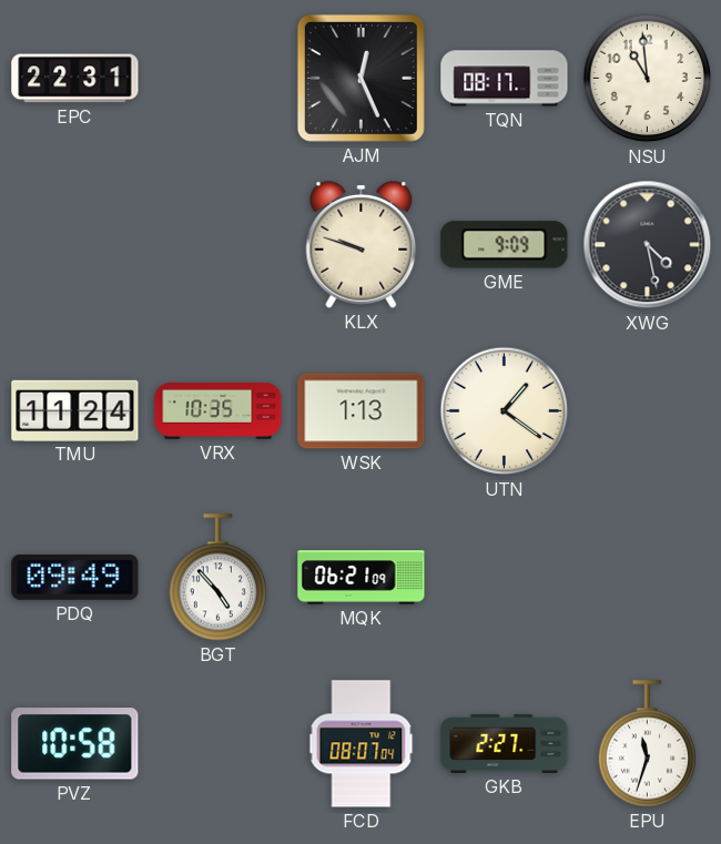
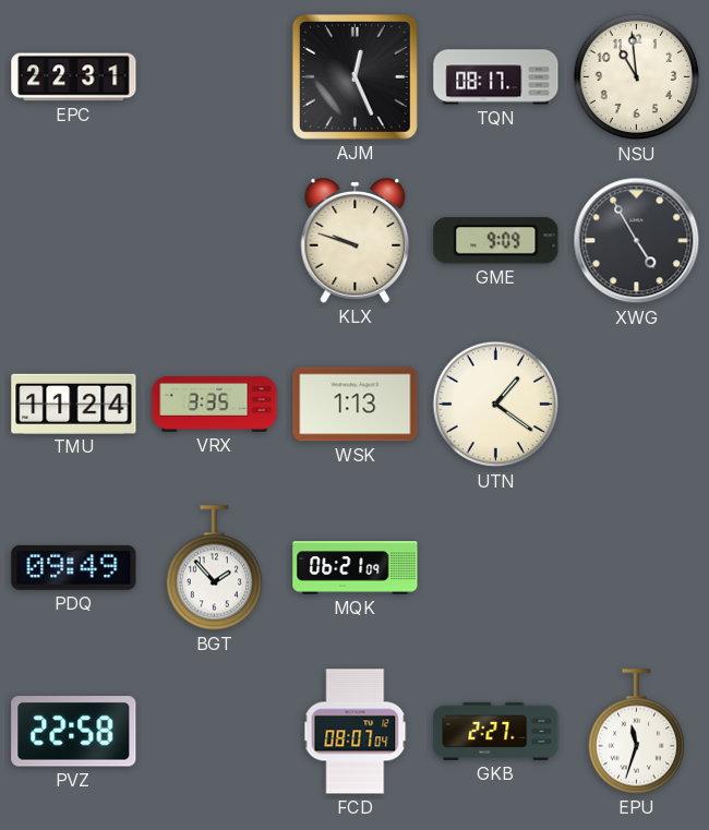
XWG: 4:28 -> 4:55 (637, 241)
VRX: 10:35 -> 3:35 (215, 405)
BGT: 4:53 -> 1:53 (215, 568)
PVZ: 10:58 -> 22:58 (74, 732)
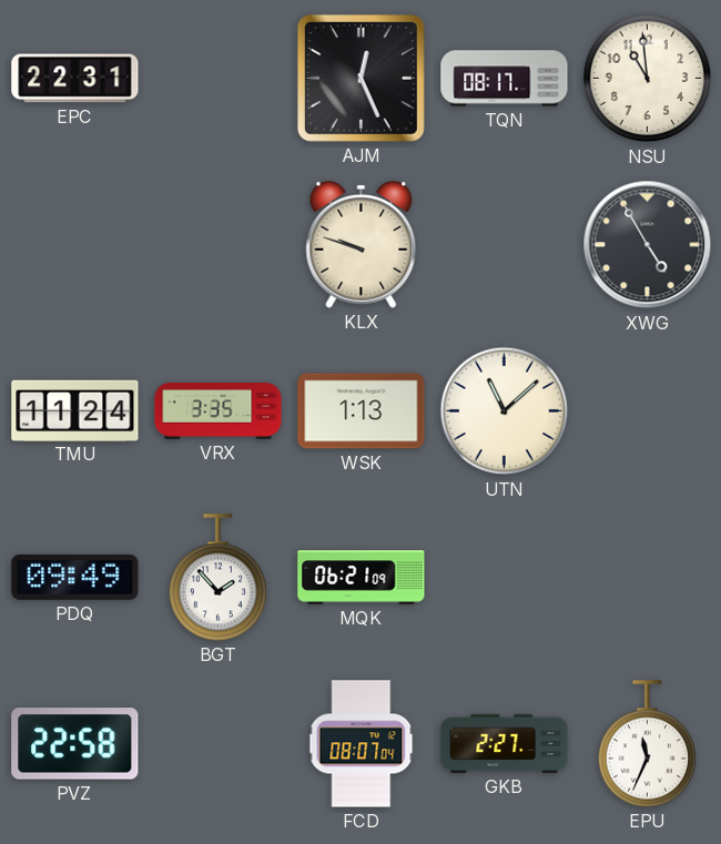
GME: 9:09 -> none (496, 241)
UTN: 1:21 -> 11:08 (505, 411)
EPU: 11:33 -> 11:34 (648, 744)
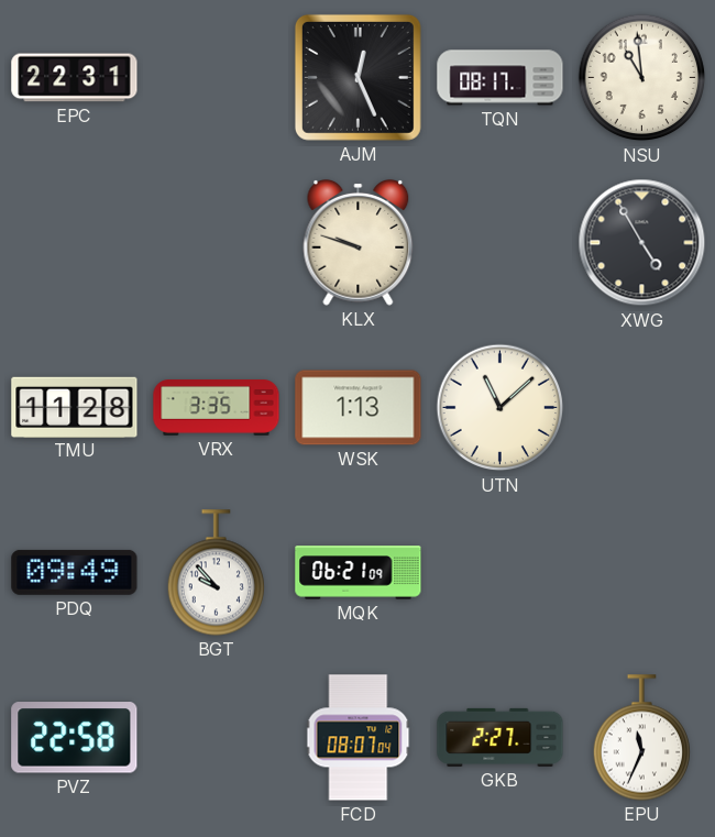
TMU: 11:24 -> 11:28 (75, 407)
BGT: 1:53 -> 9:53 (217, 573)
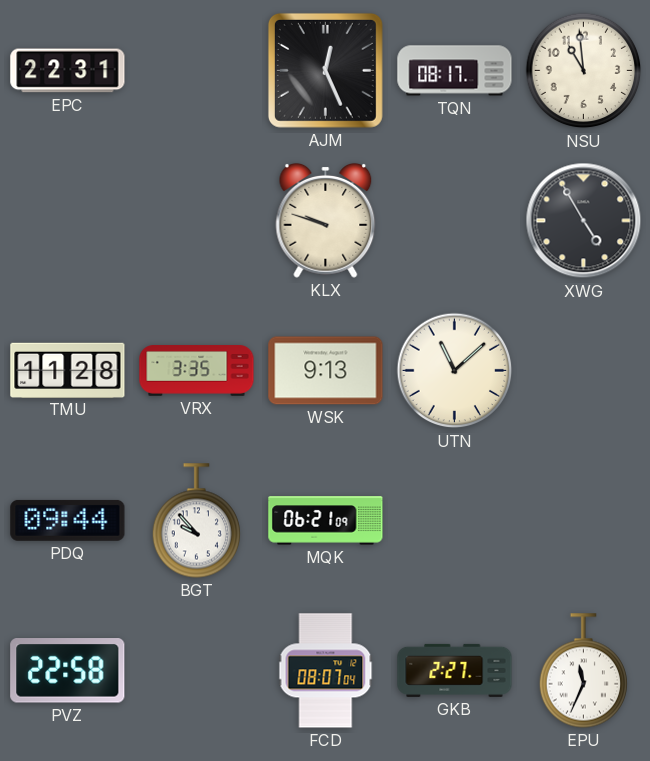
WSK: 1:13 -> 9:13 (326, 371)
PDQ: 09:49 -> 09:44 (68, 520)
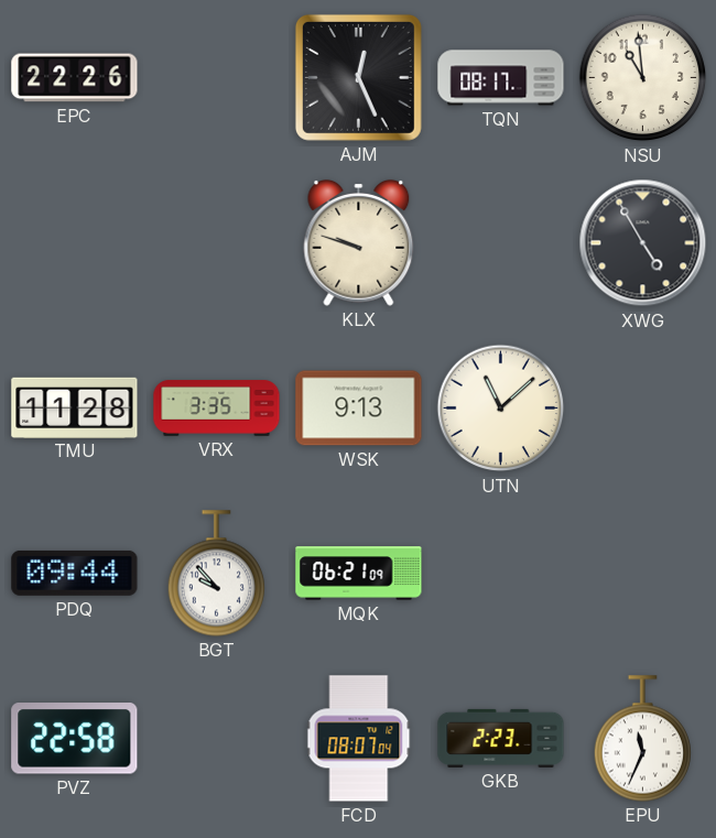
EPC: 22:31 -> 22:26 (75, 78)
GKB: 2:27 -> 2:23 (501, 738)
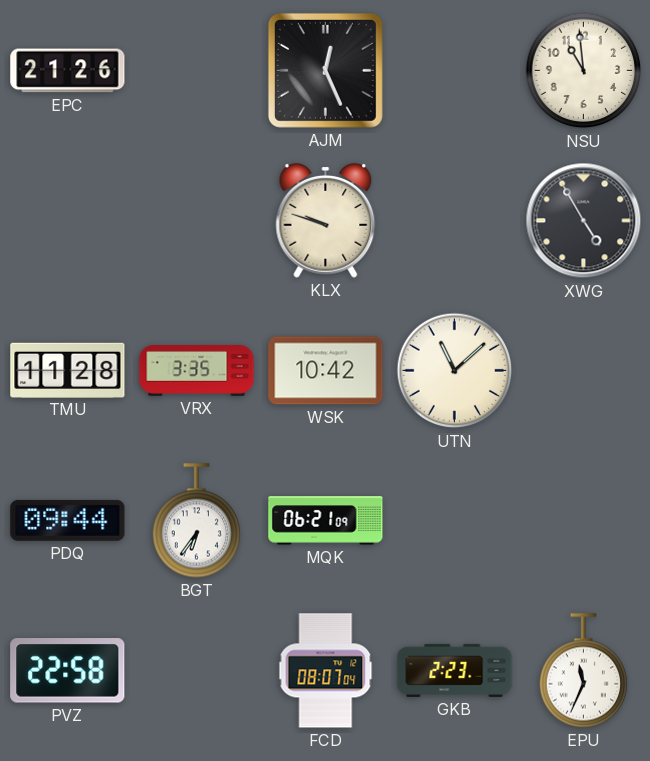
EPC: 22:26 -> 21:26 (68, 71)
TQN: 08:17 -> none (501, 78)
WSK: 9:13 -> 10:42 (326, 371)
BGT: 9:53 -> 6:36 (197, 521)
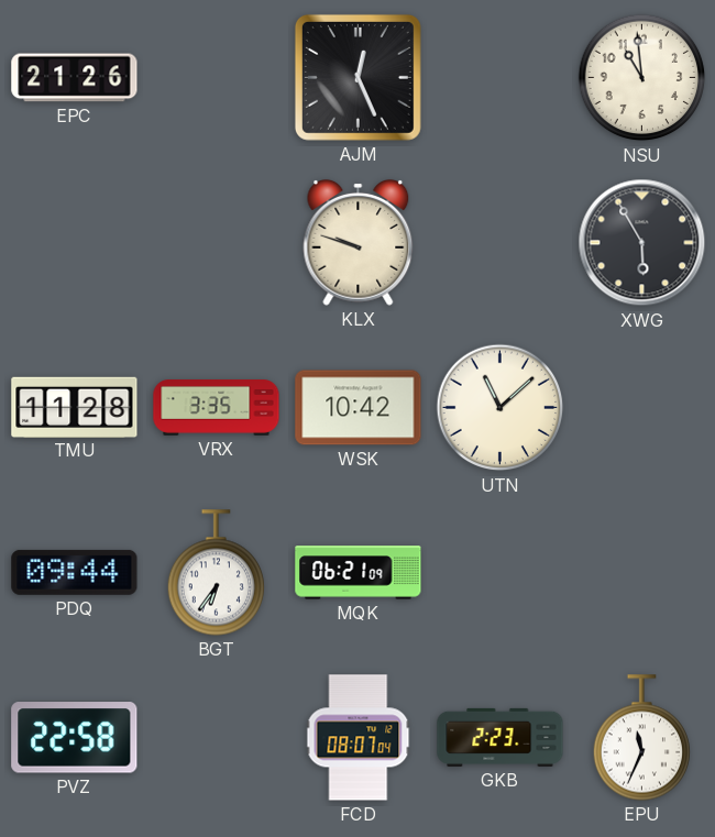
XWG: 4:55 -> 5:55 (642, 243)
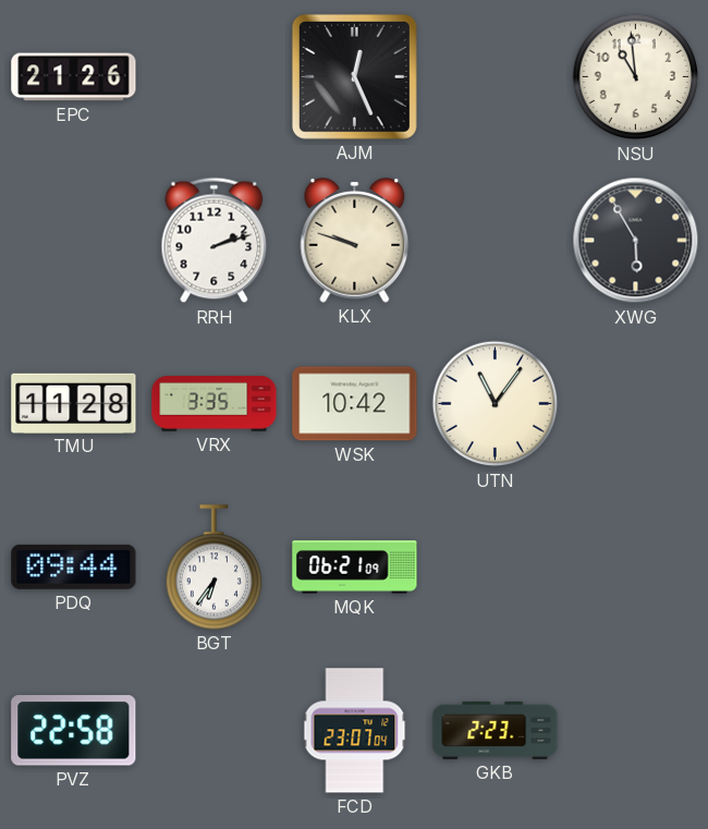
RRH: none -> 2:12 (215, 241)
UTN: 11:08 -> 11:06 (496, 404)
FCD: 08:07 -> 23:07 (355, 731)
EPU: 11:34 -> none (642, 738)
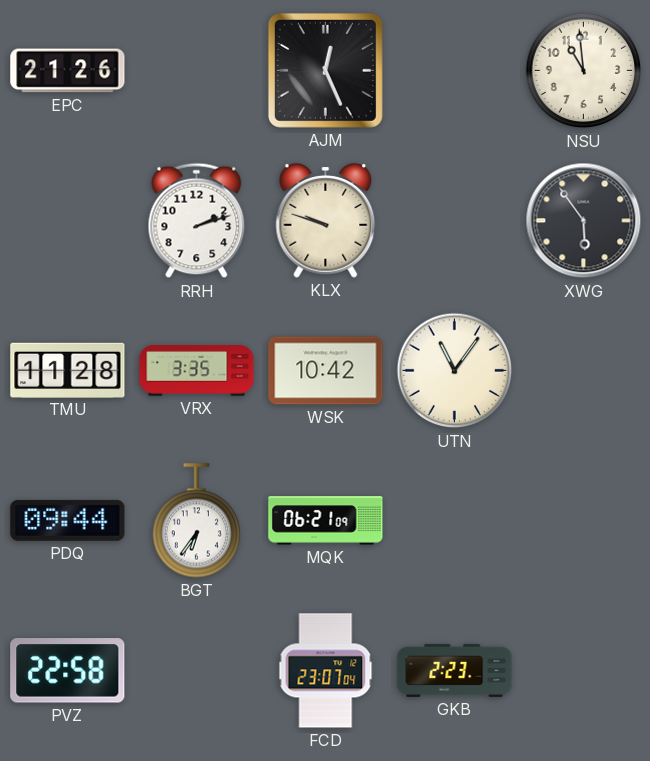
XWG: 5:55 -> 5:54 (584, 221)
